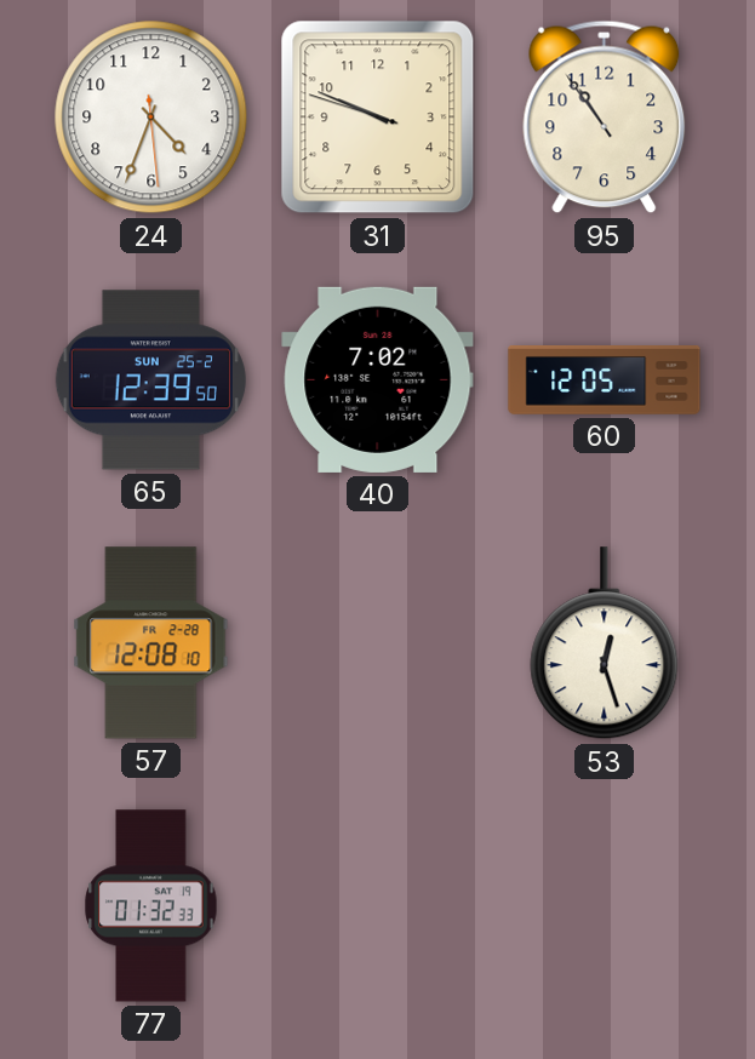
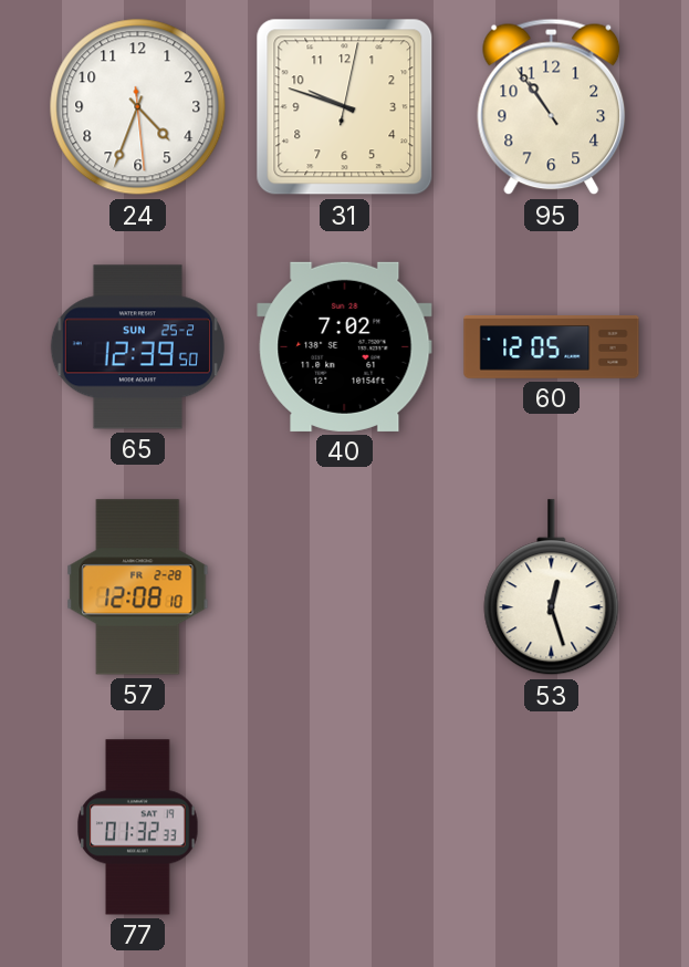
31: 9:48:48 -> 9:48:02 (345, 107)
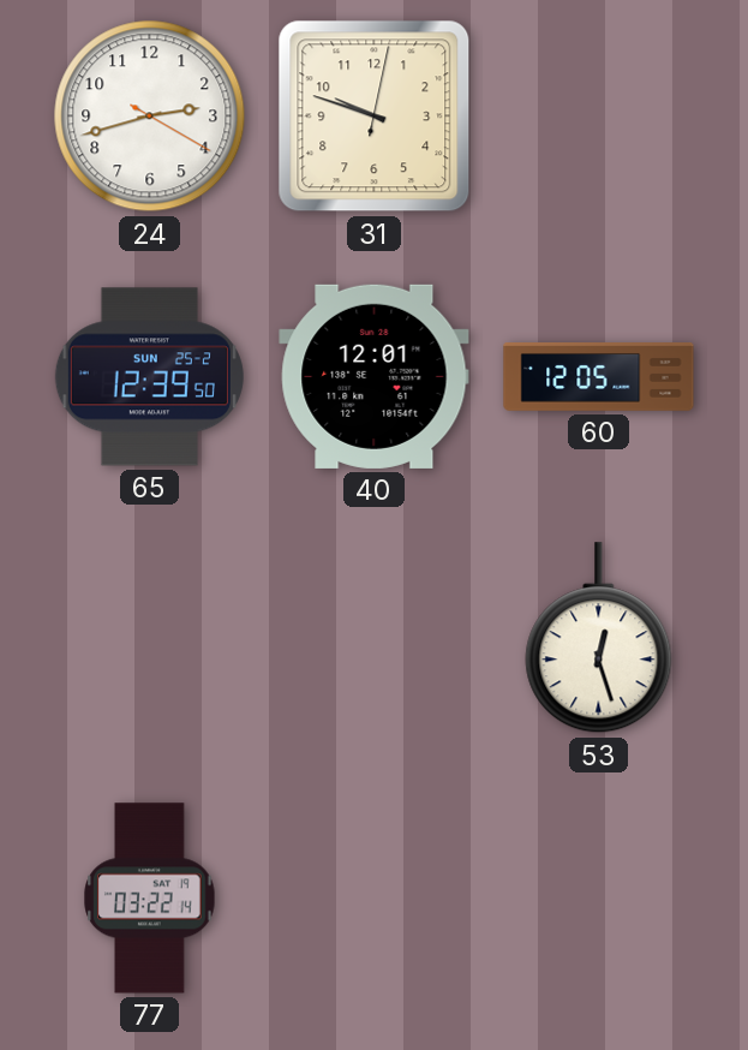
24: 4:33 -> 2:42 (150, 117)
95: 10:54 -> none (552, 107)
40: 7:02 -> 12:01 (375, 376)
57: 12:08 -> none (138, 588)
77: 01:32 -> 03:22 (150, 899)
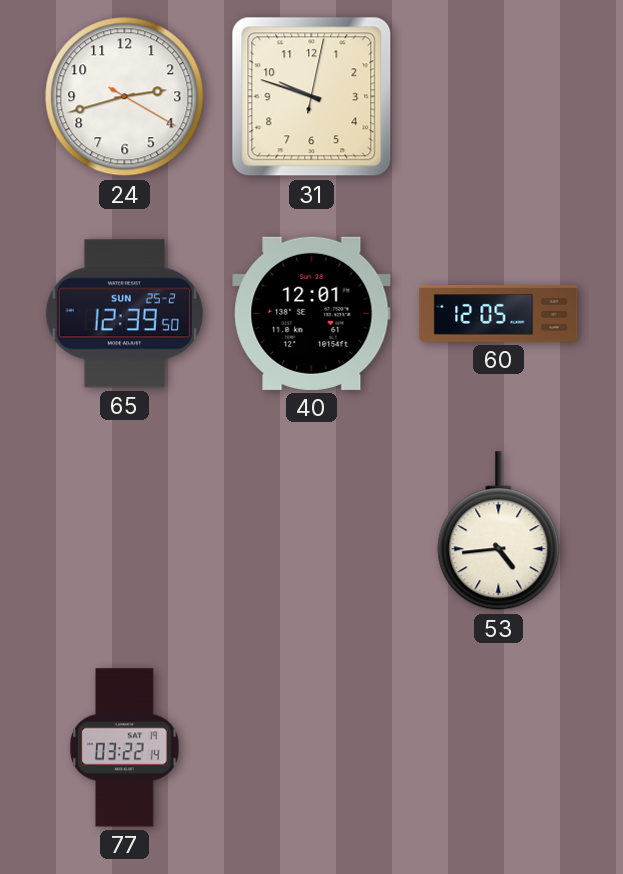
53: 12:27 -> 4:44 (499, 531)
